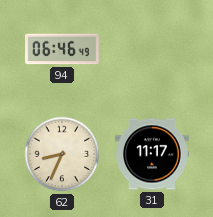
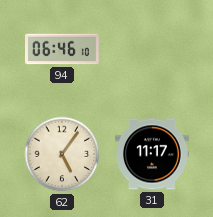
94: 06:46:49 -> 06:46:10 (63, 49)
62: 8:34 -> 5:06 (62, 154)
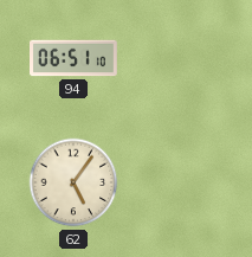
94: 06:46 -> 06:51 (75, 58)
31: 11:17 -> none (153, 154)
